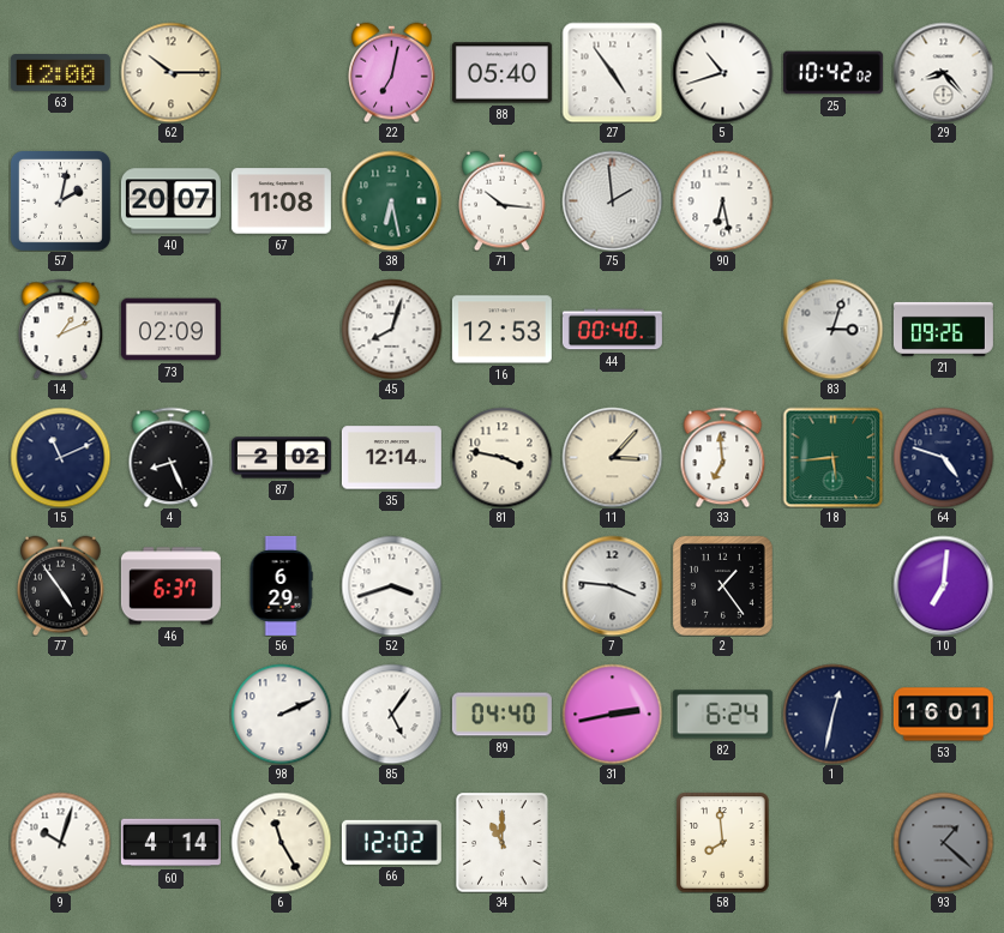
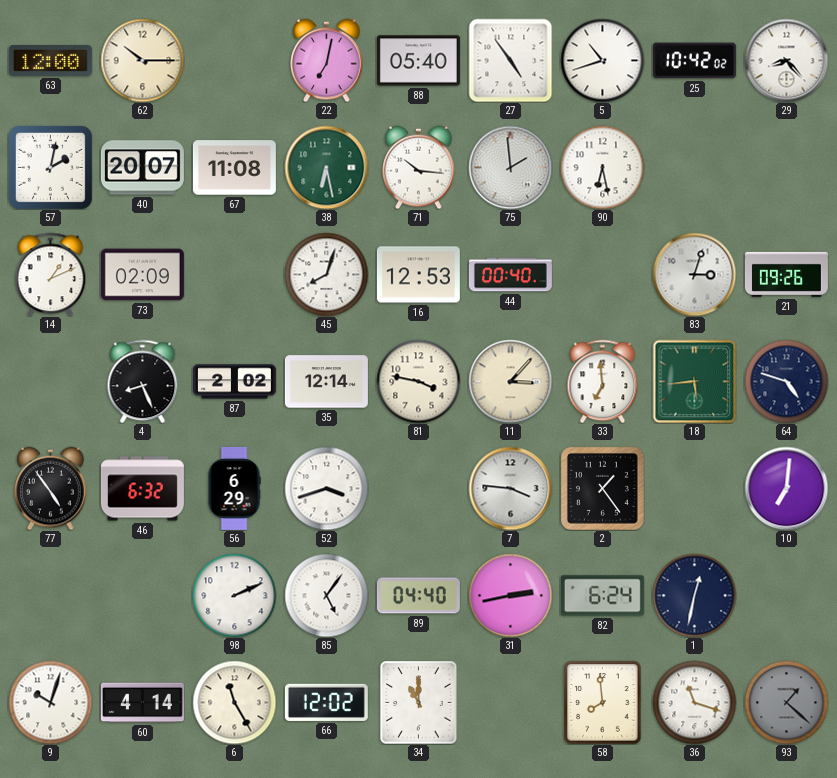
15: 11:11 -> none (60, 457)
46: 6:37 -> 6:32 (142, 489)
53: 16:01 -> none (943, 715)
36: none -> 11:18 (694, 702)
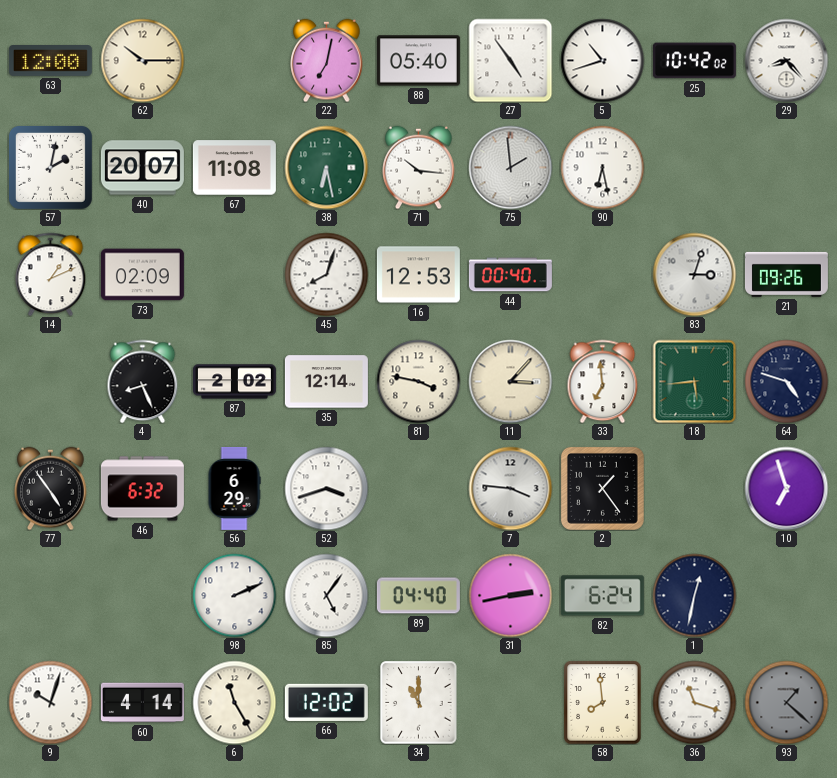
10: 7:01 -> 6:57 (786, 488)
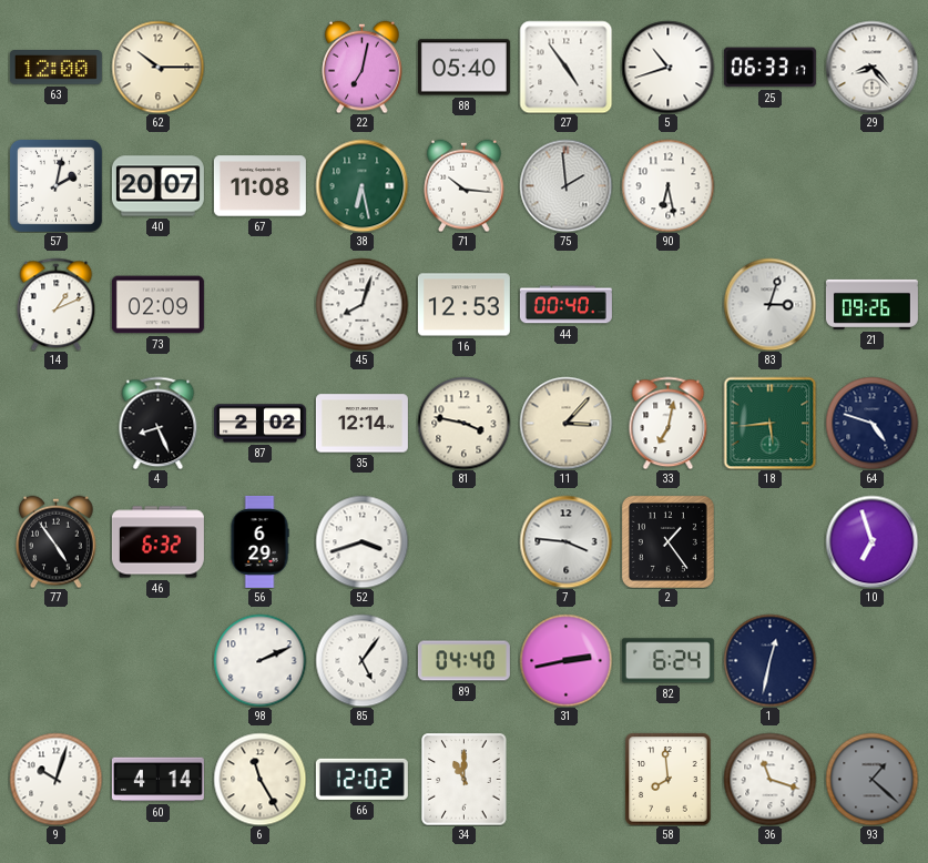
25: 10:42 -> 06:33 (769, 68)
33: 6:59 -> 7:02 (669, 423)
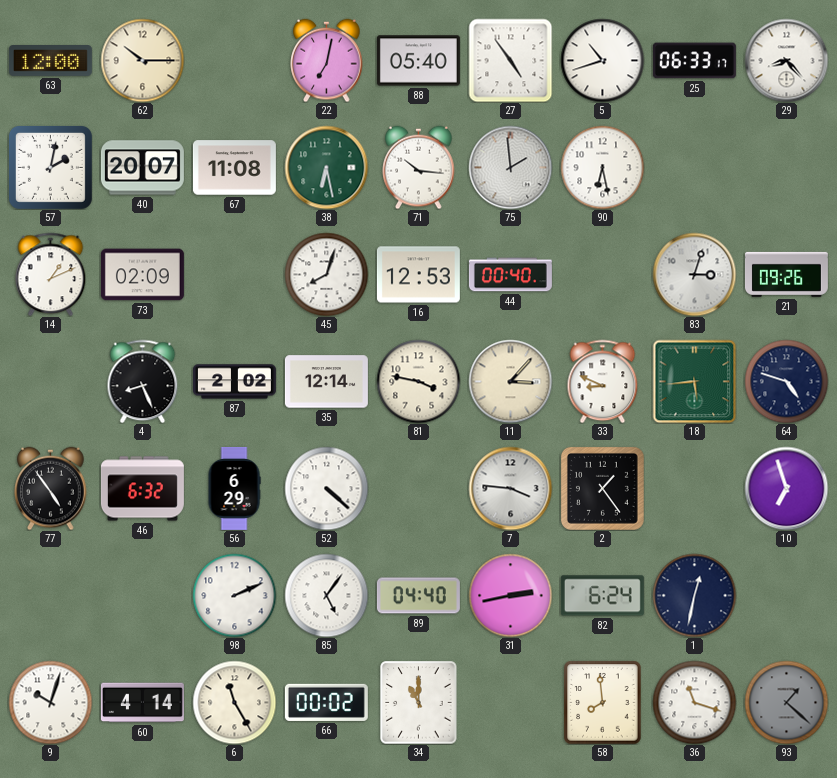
33: 7:02 -> 8:49 (603, 381)
52: 3:42 -> 4:22 (326, 488)
66: 12:02 -> 00:02 (326, 702)
